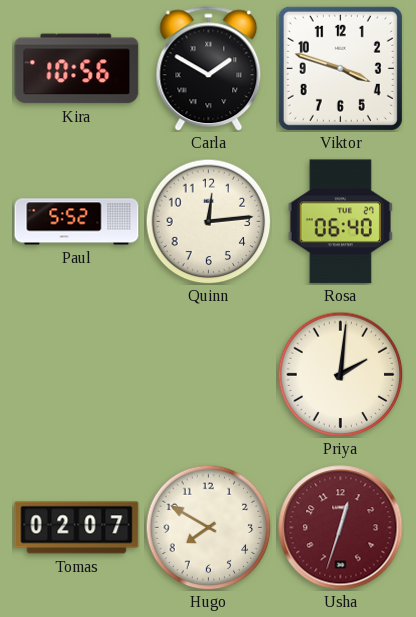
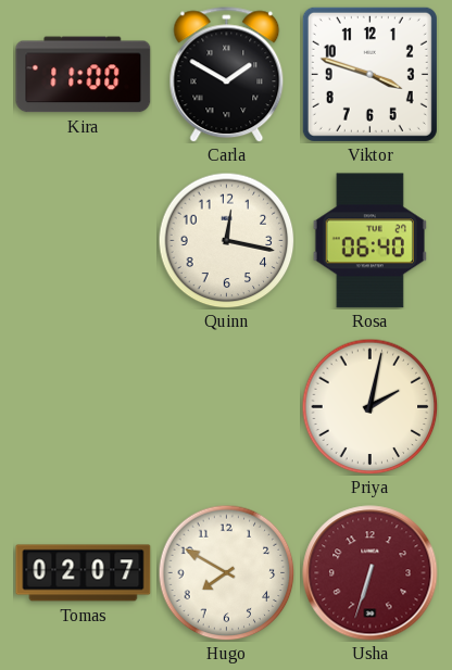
Kira: 10:56 -> 11:00 (84, 75)
Paul: 5:52 -> none (77, 222)
Quinn: 12:14 -> 12:17 (226, 240)
Priya: 2:01 -> 2:02 (369, 406)
Usha: 12:33 -> 6:33 (371, 573)
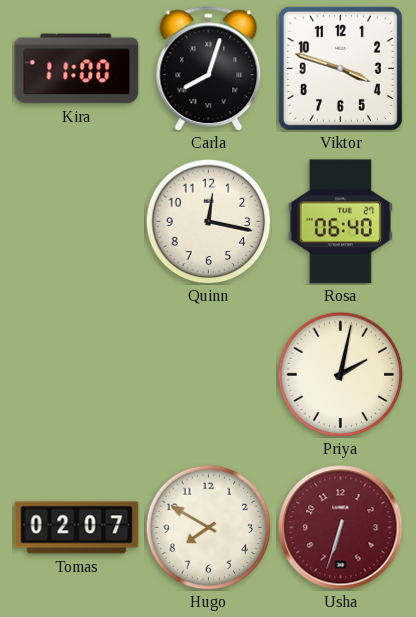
Carla: 1:50 -> 8:03 (209, 69)
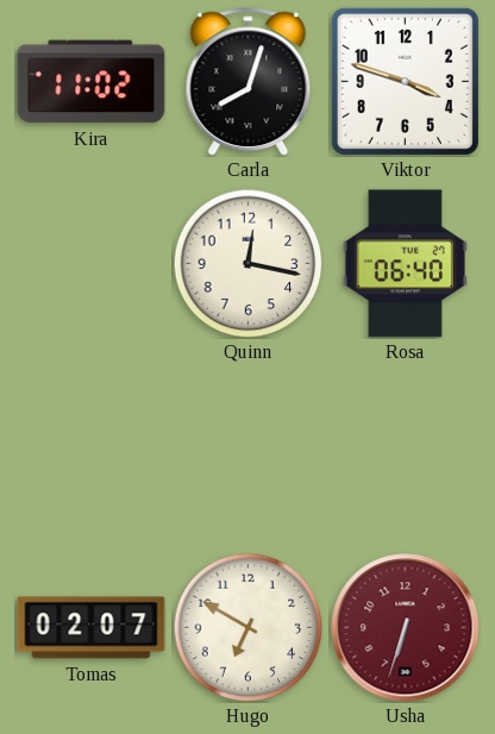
Kira: 11:00 -> 11:02 (92, 82)
Priya: 2:02 -> none (340, 374)
Hugo: 7:50 -> 6:50 (248, 627)
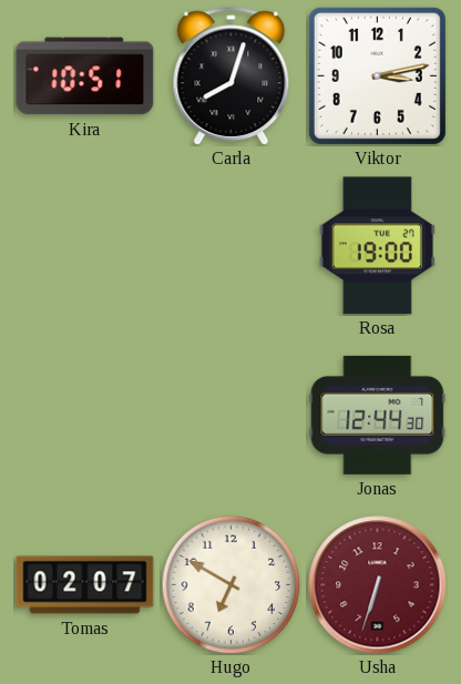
Kira: 11:02 -> 10:51 (85, 76)
Viktor: 3:48 -> 3:13 (377, 75)
Quinn: 12:17 -> none (248, 263)
Rosa: 06:40 -> 19:00 (377, 246)
Jonas: none -> 12:44 (378, 415)
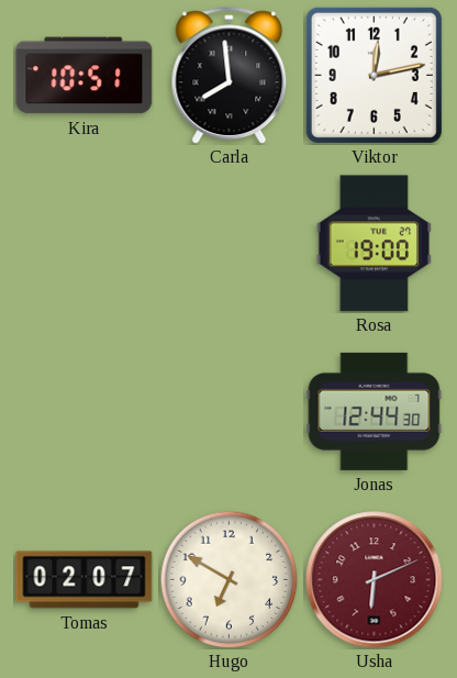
Carla: 8:03 -> 7:59 (230, 76)
Viktor: 3:13 -> 12:13 (374, 75)
Usha: 6:33 -> 6:11 (375, 580)
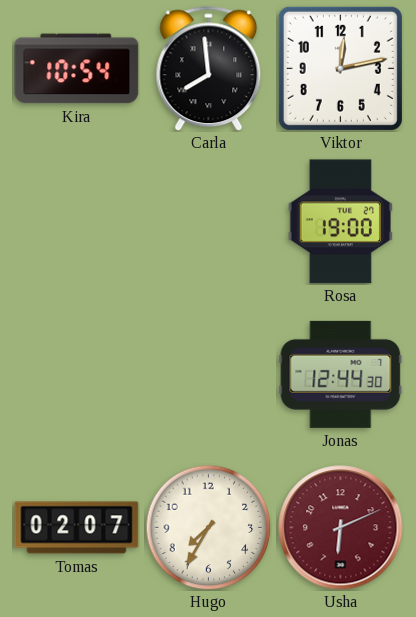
Kira: 10:51 -> 10:54 (77, 69)
Hugo: 6:50 -> 7:35 (208, 527)
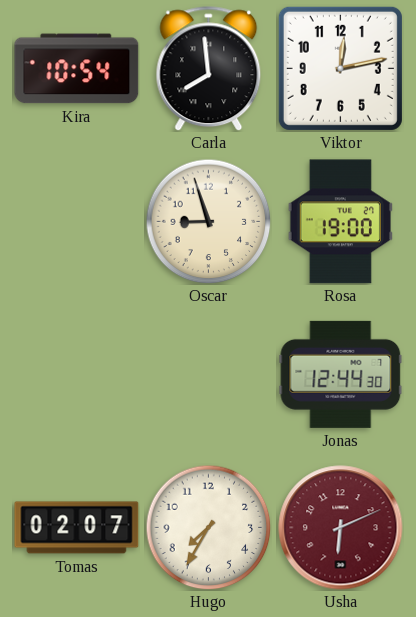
Oscar: none -> 8:57 (208, 221)
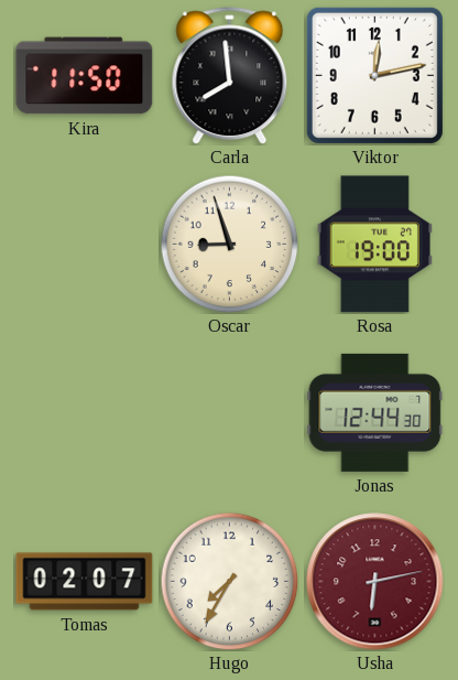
Kira: 10:54 -> 11:50 (85, 76)
Usha: 6:11 -> 6:13 (375, 582)
